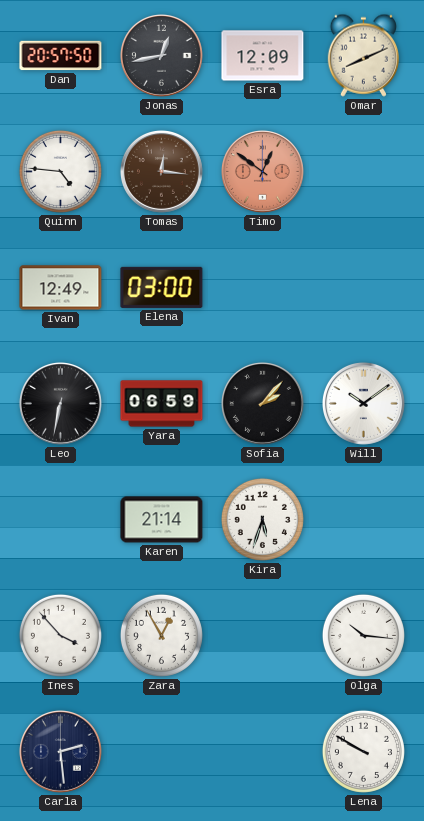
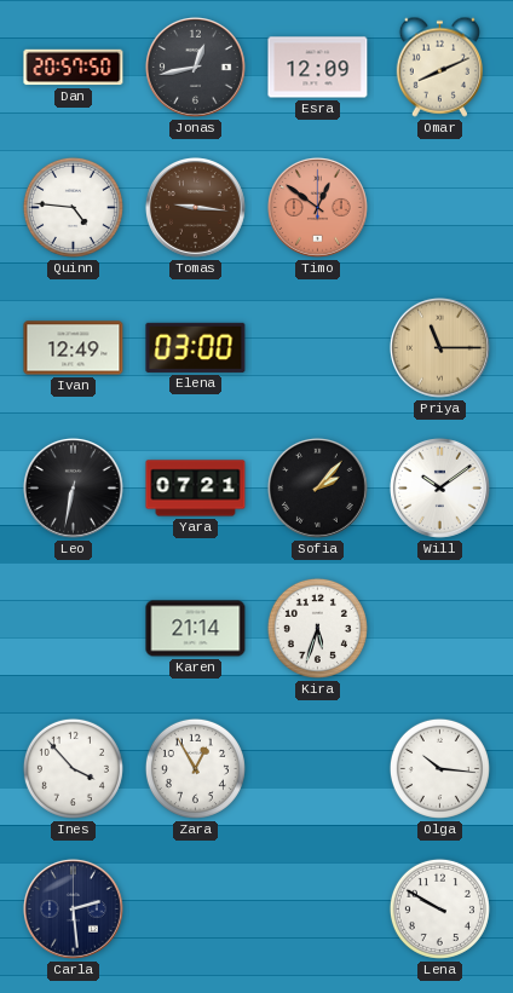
Tomas: 12:16 -> 9:16 (195, 207)
Priya: none -> 11:15 (439, 347)
Yara: 06:59 -> 07:21 (196, 489)
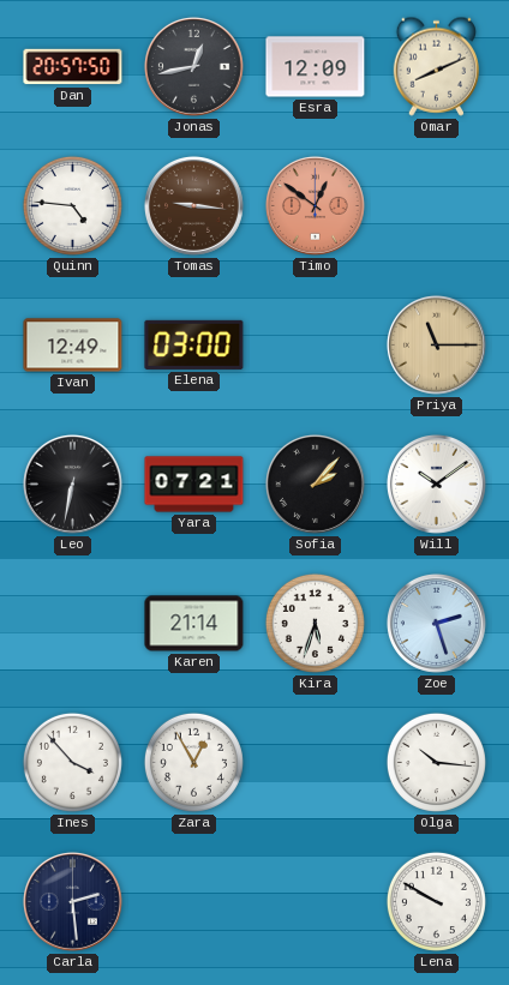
Zoe: none -> 2:27 (436, 623)
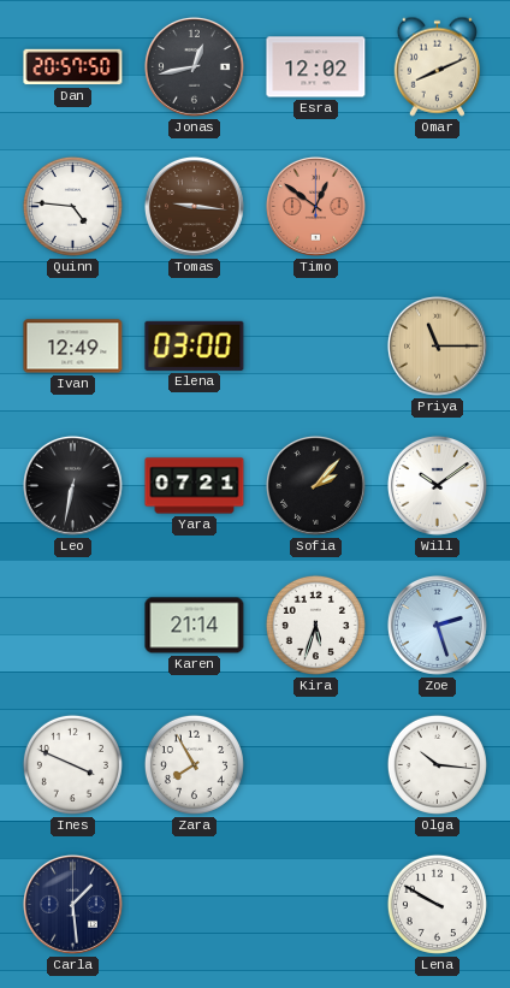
Esra: 12:09 -> 12:02 (316, 67)
Ines: 3:53 -> 3:49 (72, 764)
Zara: 12:55 -> 7:55 (194, 764)
Carla: 2:29 -> 1:29 (72, 904)
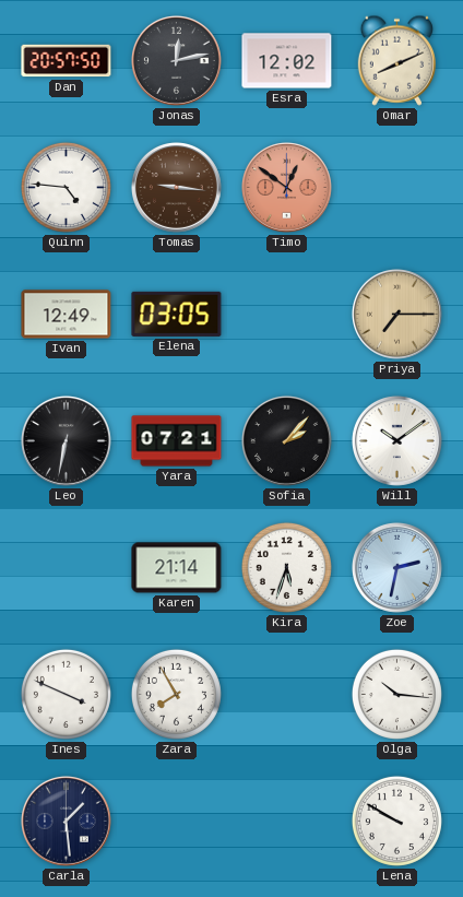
Jonas: 12:43 -> 12:13 (176, 60)
Elena: 03:00 -> 03:05 (177, 314)
Priya: 11:15 -> 7:15 (396, 314)
Zoe: 2:27 -> 2:32 (396, 567)
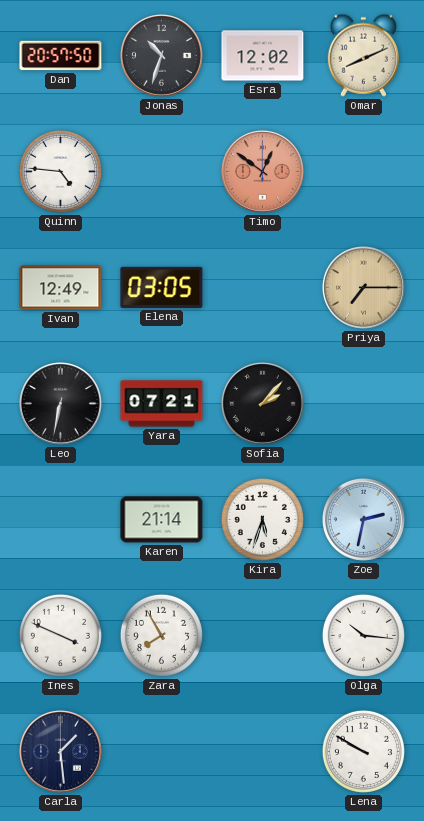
Jonas: 12:13 -> 10:33 (161, 55)
Tomas: 9:16 -> none (176, 187)
Will: 10:09 -> none (396, 440)
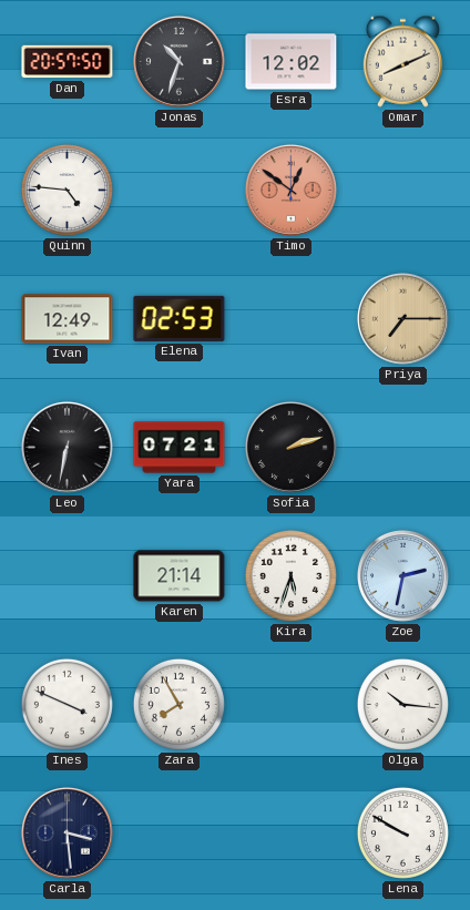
Elena: 03:05 -> 02:53 (180, 318)
Sofia: 2:07 -> 2:12 (290, 447)
Carla: 1:29 -> 3:29 (67, 832)
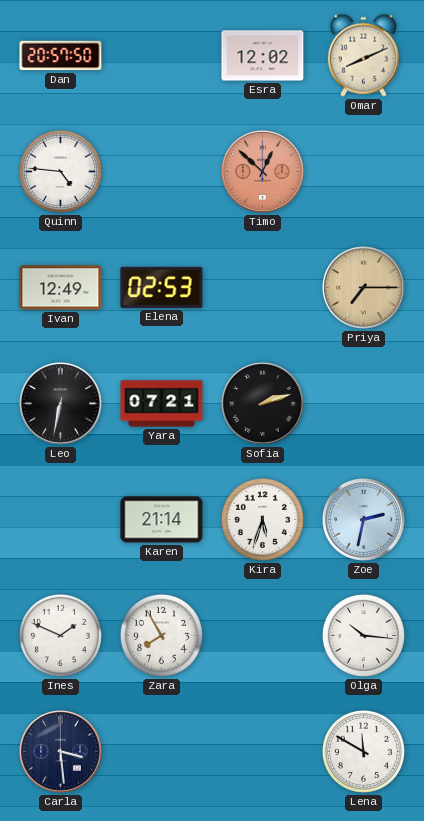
Jonas: 10:33 -> none (178, 61)
Timo: 12:51 -> 12:52 (262, 171)
Ines: 3:49 -> 1:49 (60, 635)
Lena: 9:50 -> 11:50 (363, 751)
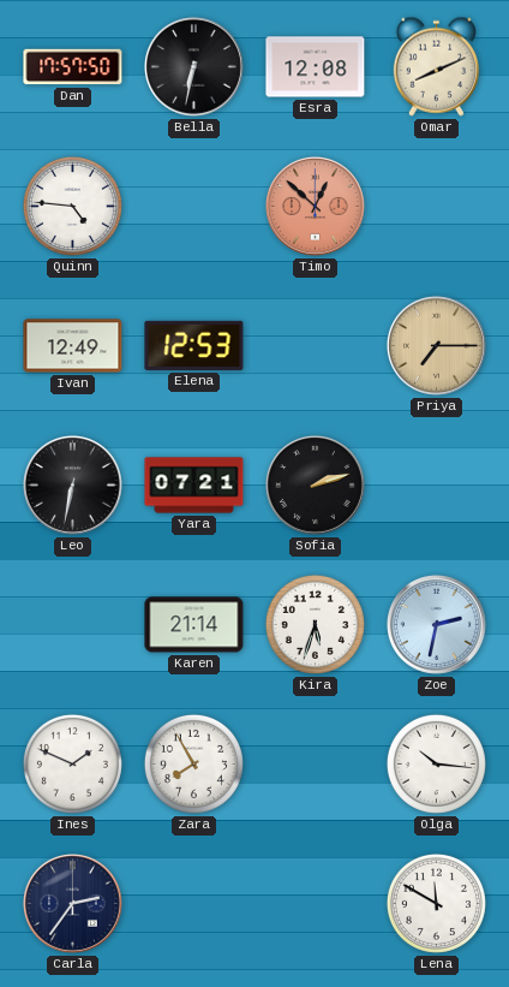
Dan: 20:57 -> 17:57 (73, 67)
Bella: none -> 6:32 (193, 66)
Esra: 12:02 -> 12:08 (316, 67)
Elena: 02:53 -> 12:53 (194, 345)
Carla: 3:29 -> 2:36 (72, 903)
